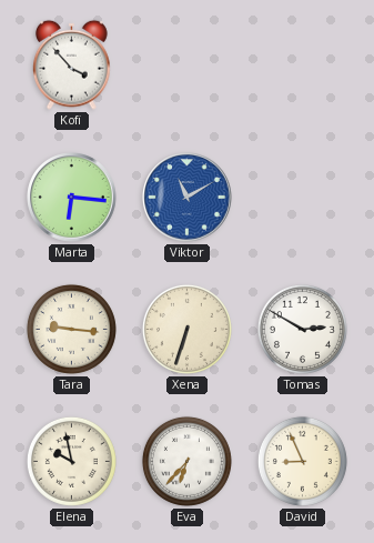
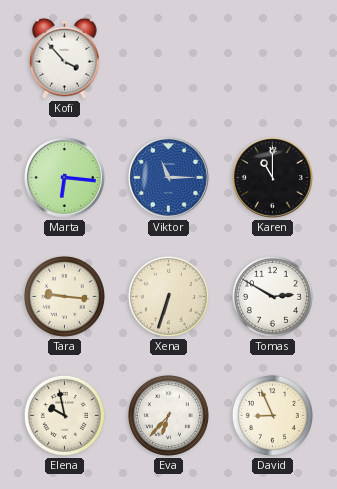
Viktor: 11:10 -> 11:15 (169, 178)
Karen: none -> 11:00 (273, 178)
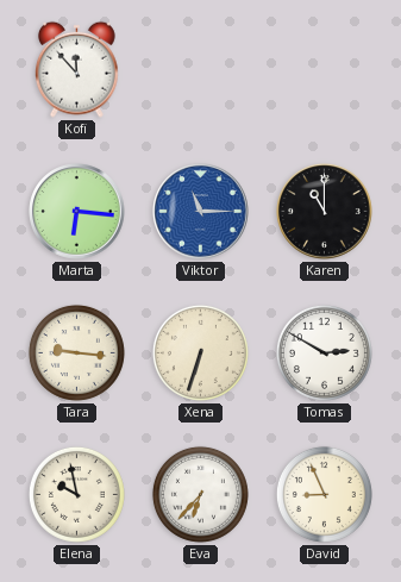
Kofi: 3:53 -> 11:53 (77, 69)
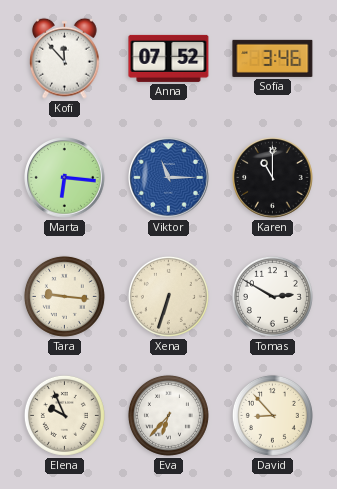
Anna: none -> 07:52 (169, 58)
Sofia: none -> 3:46 (273, 58)
Elena: 9:58 -> 9:56 (64, 415)
David: 8:56 -> 8:53 (272, 415)
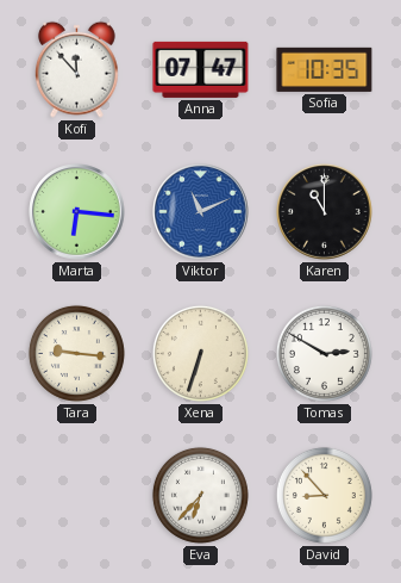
Anna: 07:52 -> 07:47 (201, 69)
Sofia: 3:46 -> 10:35 (325, 69)
Viktor: 11:15 -> 11:11 (201, 212)
Elena: 9:56 -> none (64, 415)
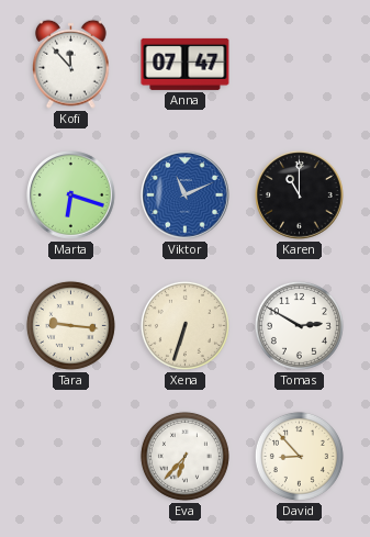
Sofia: 10:35 -> none (325, 69)
Marta: 6:16 -> 6:18 (71, 195)
